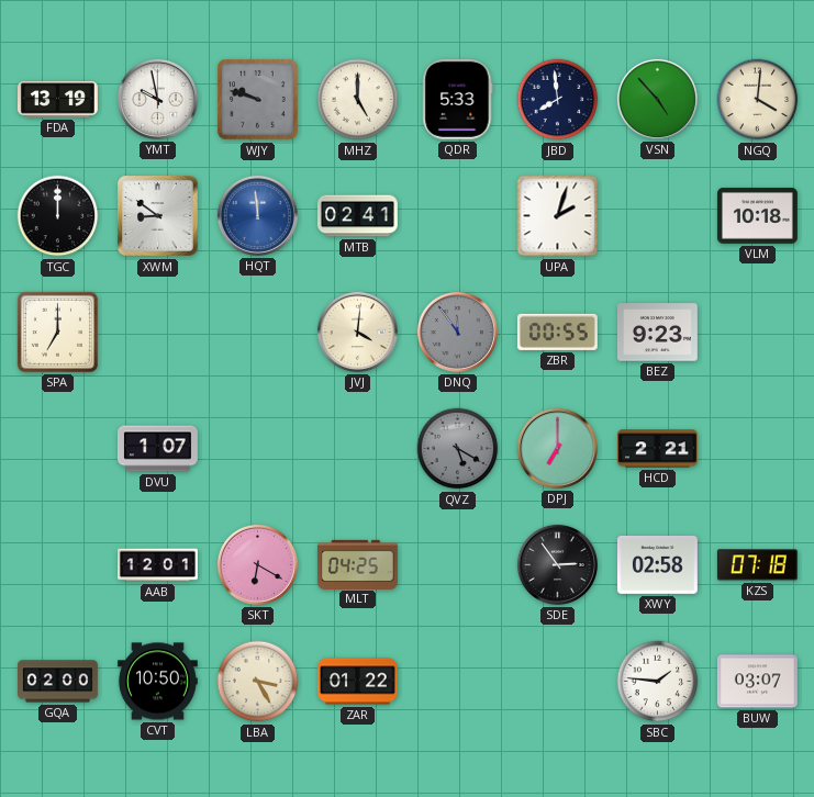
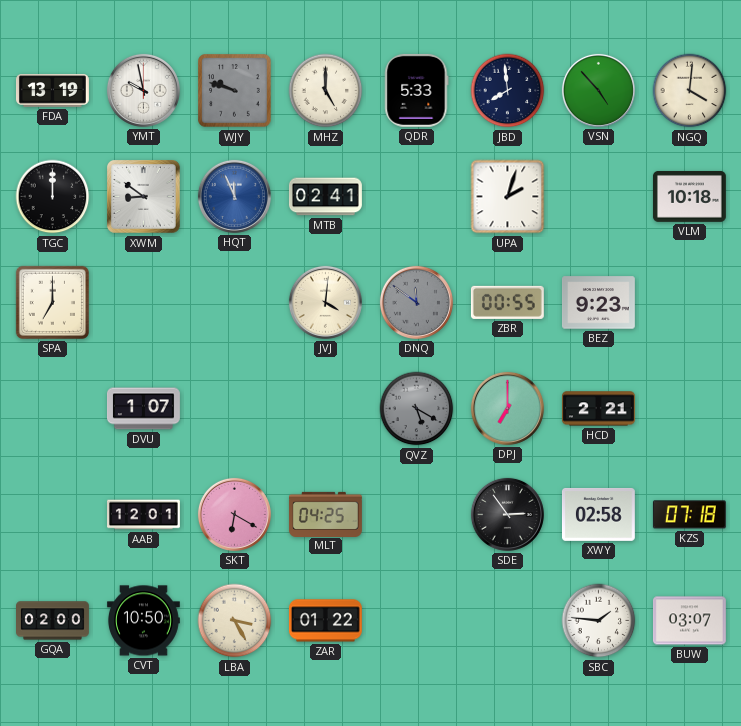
HQT: 11:59 -> 11:56 (234, 196)
DNQ: 11:54 -> 11:51 (416, 302)
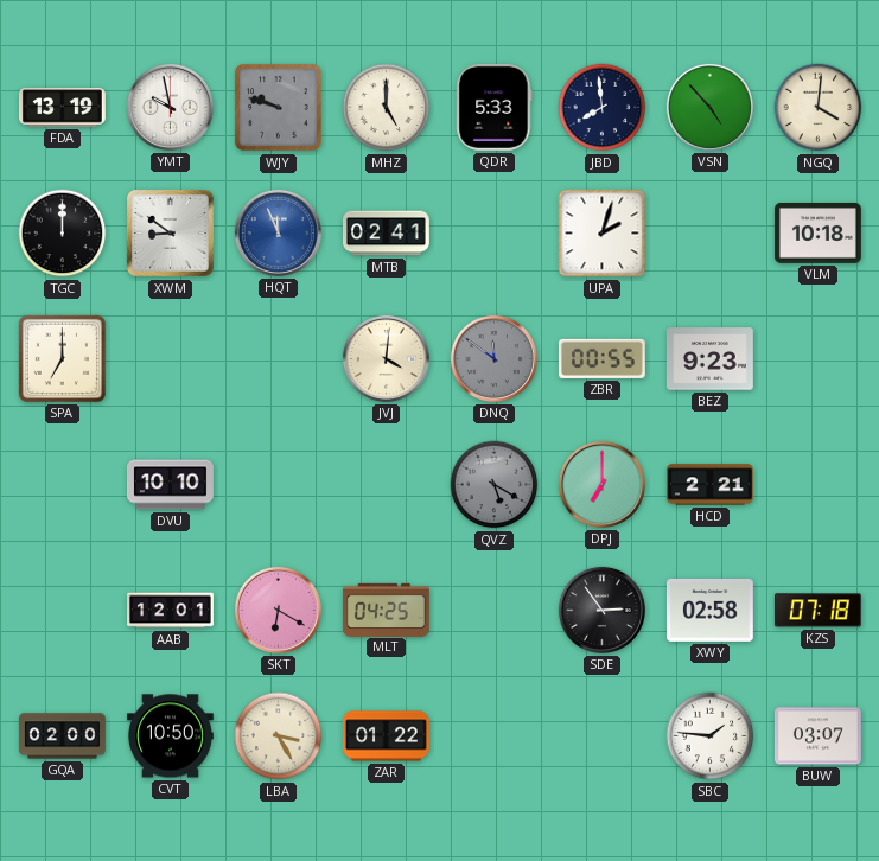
DVU: 1:07 -> 10:10 (171, 485)
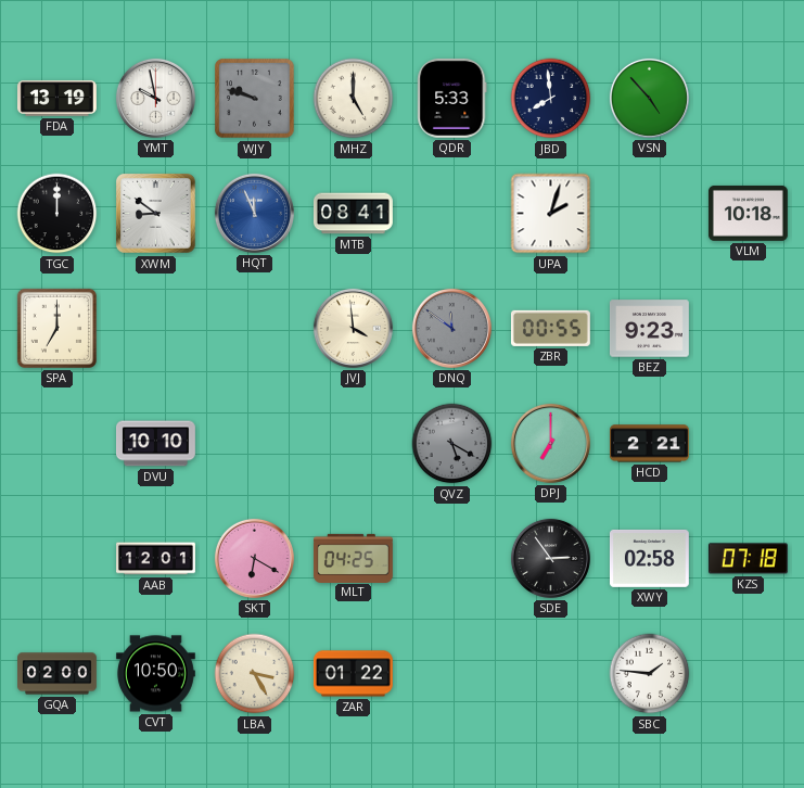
NGQ: 4:01 -> none (819, 108)
MTB: 02:41 -> 08:41 (353, 214)
JVJ: 4:01 -> 3:59 (353, 328)
BUW: 03:07 -> none (817, 736)
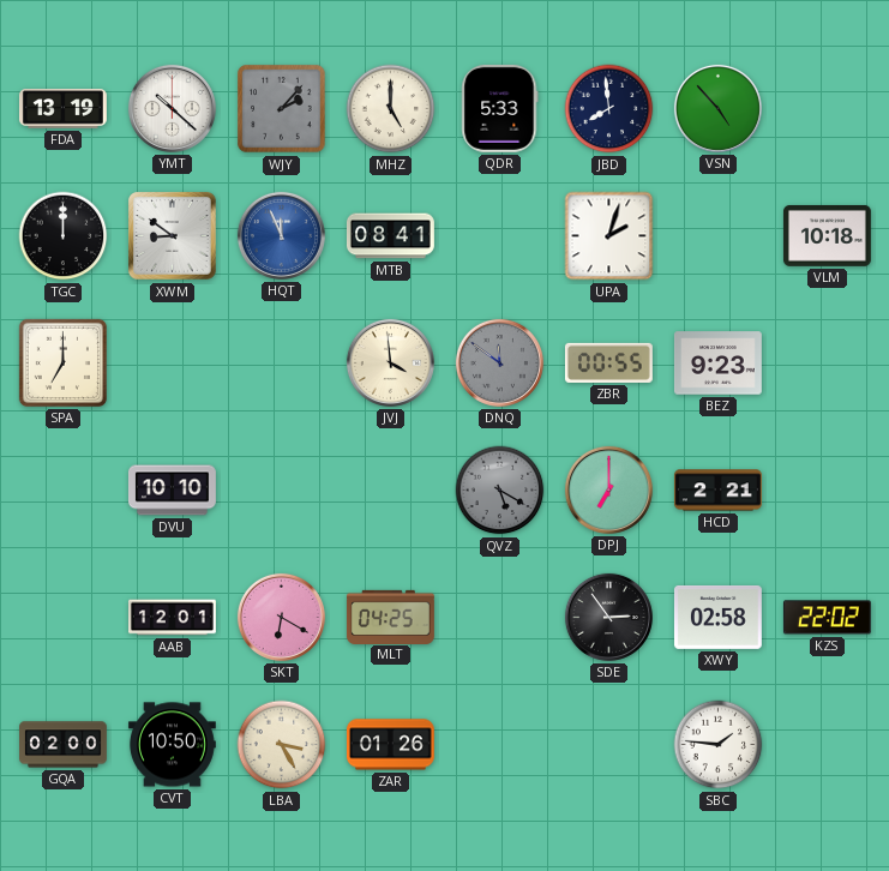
YMT: 9:58 -> 10:22 (172, 108)
WJY: 9:48 -> 2:07 (282, 109)
KZS: 07:18 -> 22:02 (827, 618)
ZAR: 01:22 -> 01:26 (390, 745)
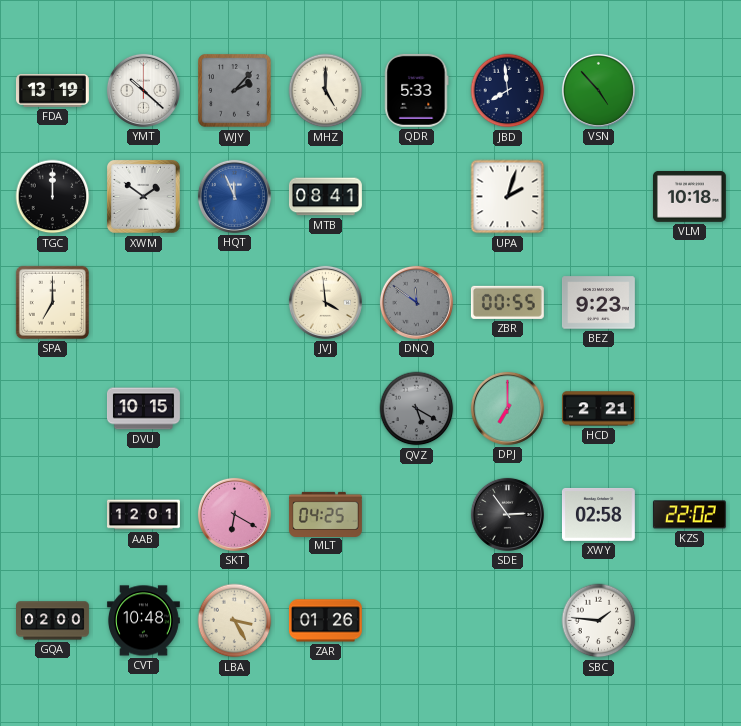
XWM: 8:51 -> 1:51 (144, 197)
DVU: 10:10 -> 10:15 (144, 409)
CVT: 10:50 -> 10:48 (143, 621)
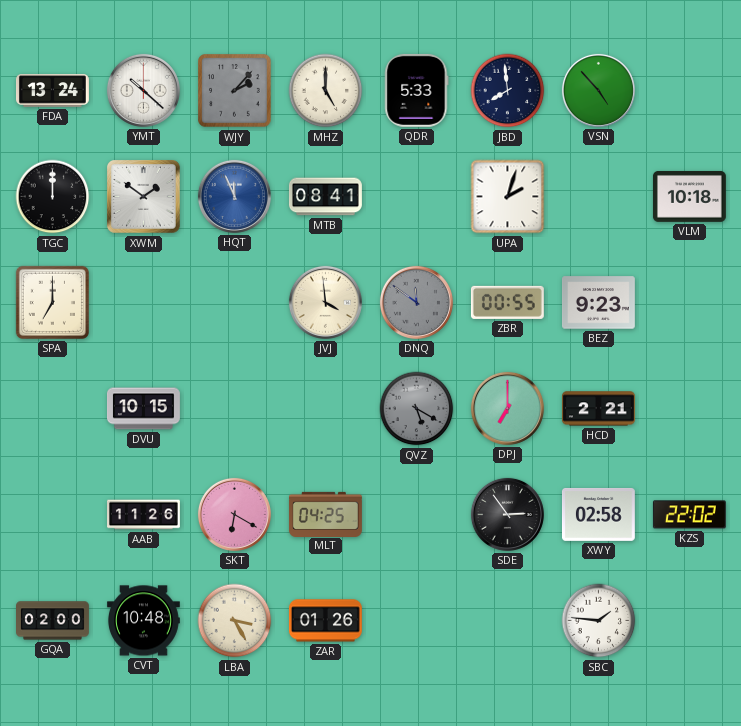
FDA: 13:19 -> 13:24 (53, 91)
AAB: 12:01 -> 11:26 (144, 515)
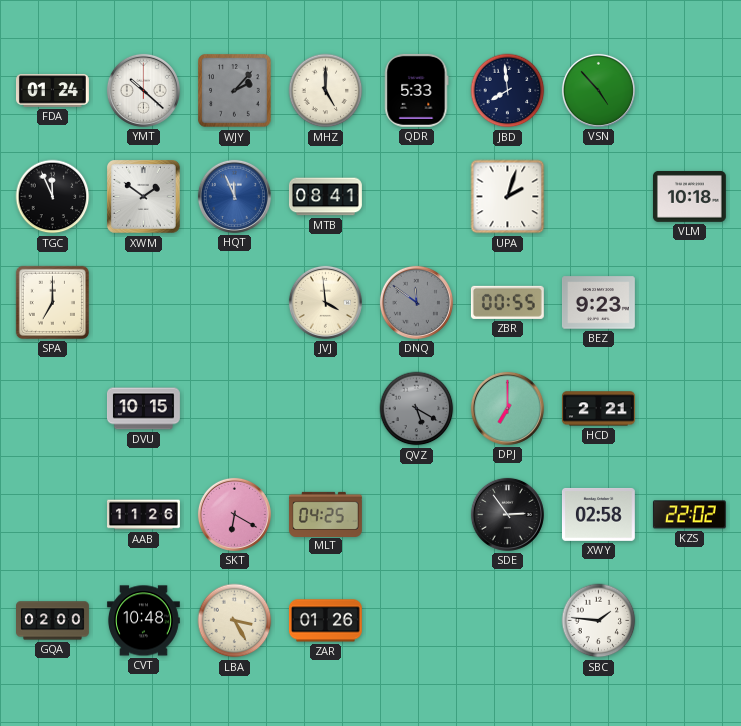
FDA: 13:24 -> 01:24 (53, 91)
TGC: 12:00 -> 11:56 (53, 197)
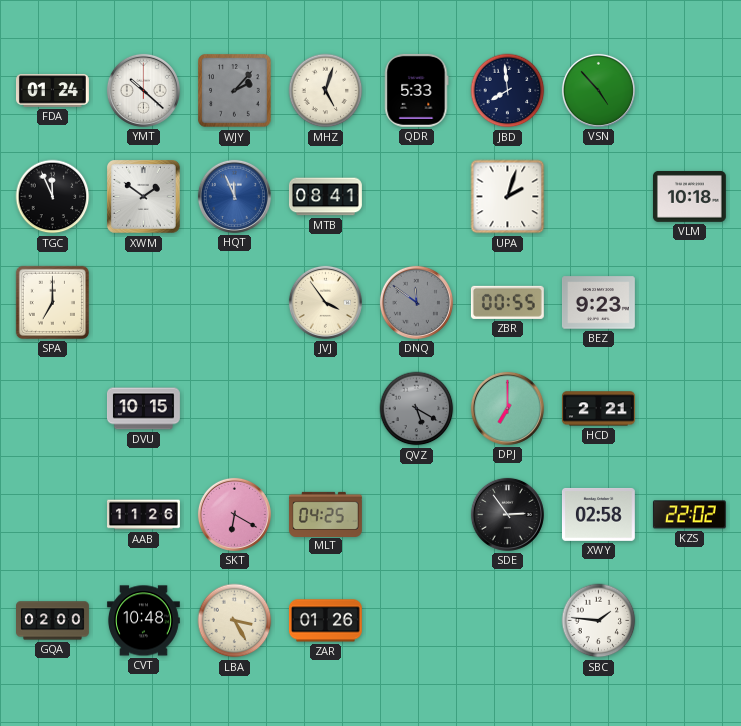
MHZ: 5:00 -> 5:03 (326, 91)
JVJ: 3:59 -> 3:54 (325, 302)
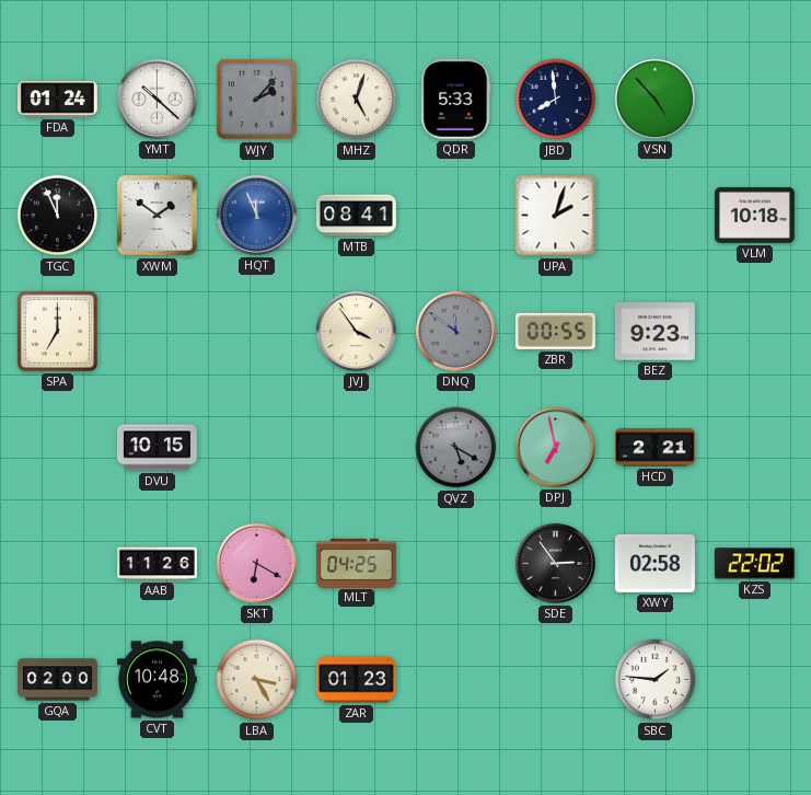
DPJ: 7:00 -> 6:58 (555, 447)
ZAR: 01:26 -> 01:23 (356, 680)
